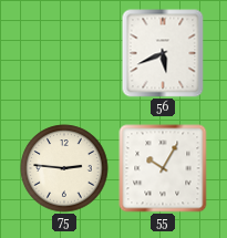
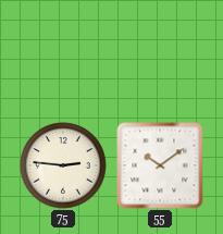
56: 5:41 -> none (163, 53)
55: 10:05 -> 10:09 (160, 165)
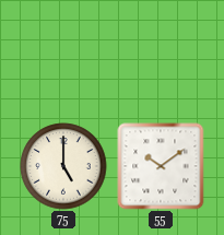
75: 2:46 -> 5:00 (63, 166)
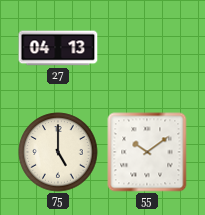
27: none -> 04:13 (58, 48)
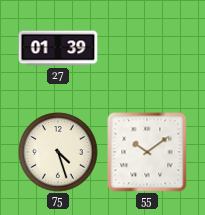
27: 04:13 -> 01:39 (58, 48)
75: 5:00 -> 4:27 (58, 152)
